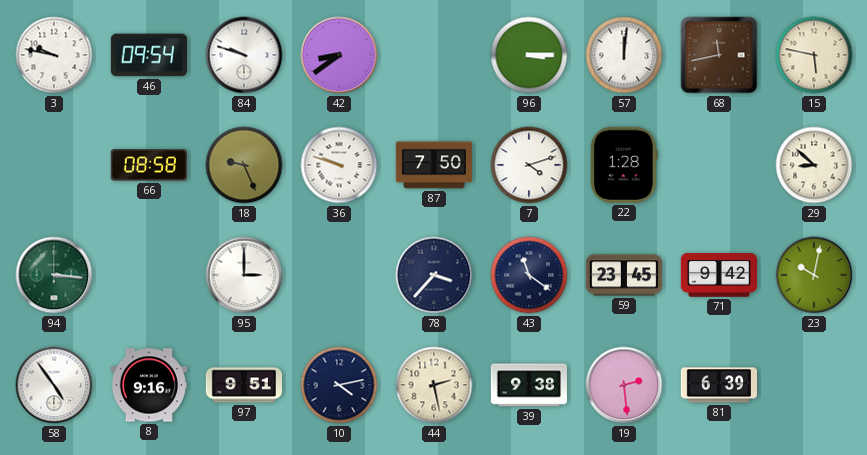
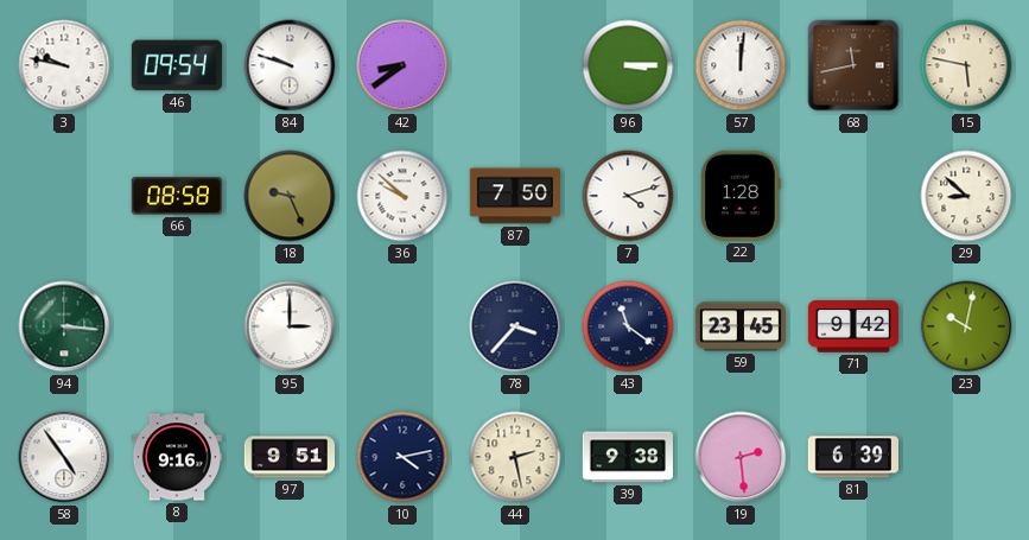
36: 9:48 -> 9:52 (402, 196)
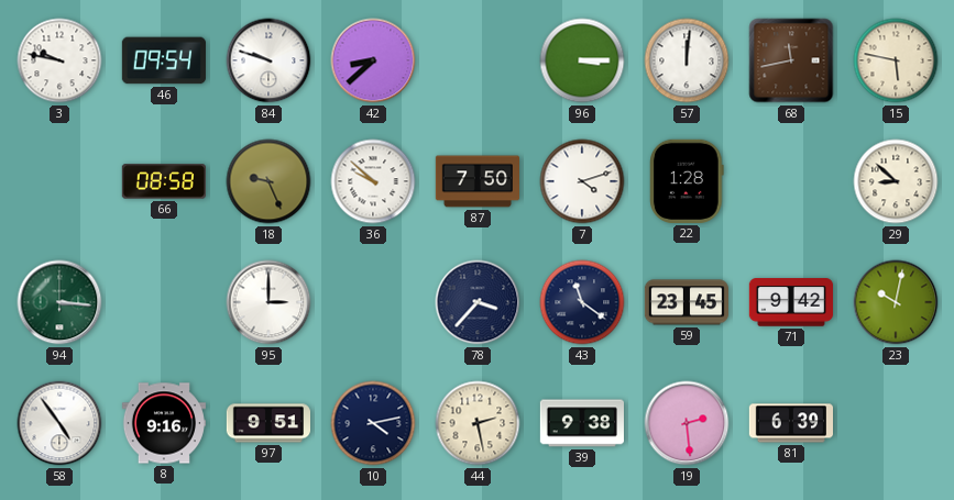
42: 8:39 -> 8:38 (373, 60)
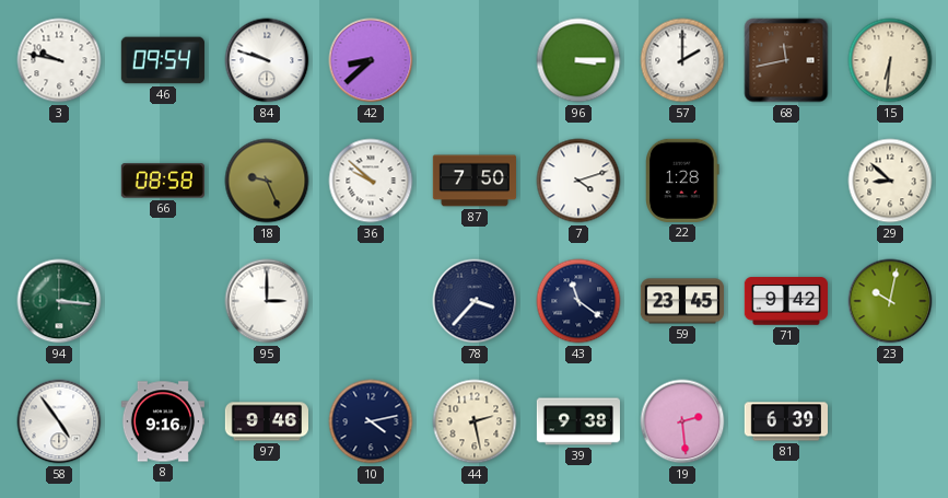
57: 12:01 -> 2:00 (682, 60)
15: 5:47 -> 6:31 (890, 60)
97: 9:51 -> 9:46 (266, 421)
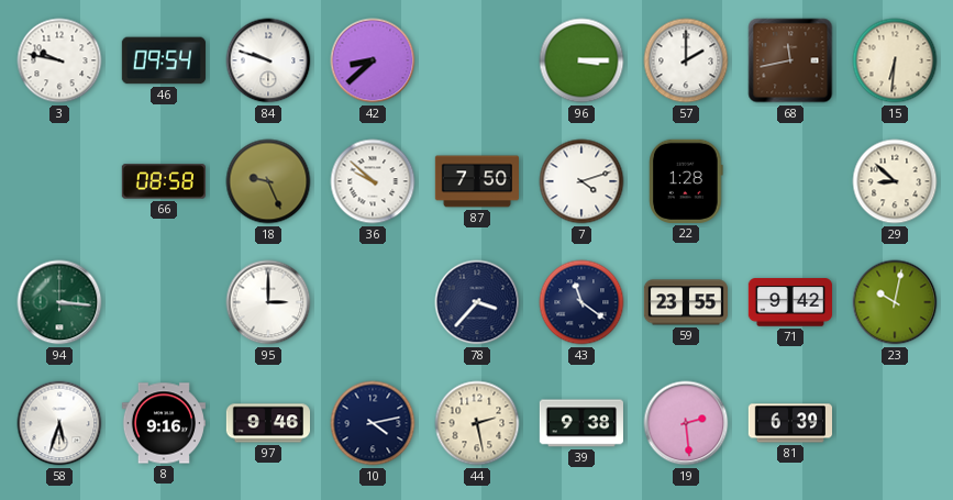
59: 23:45 -> 23:55 (685, 302)
58: 4:54 -> 5:33 (59, 423)
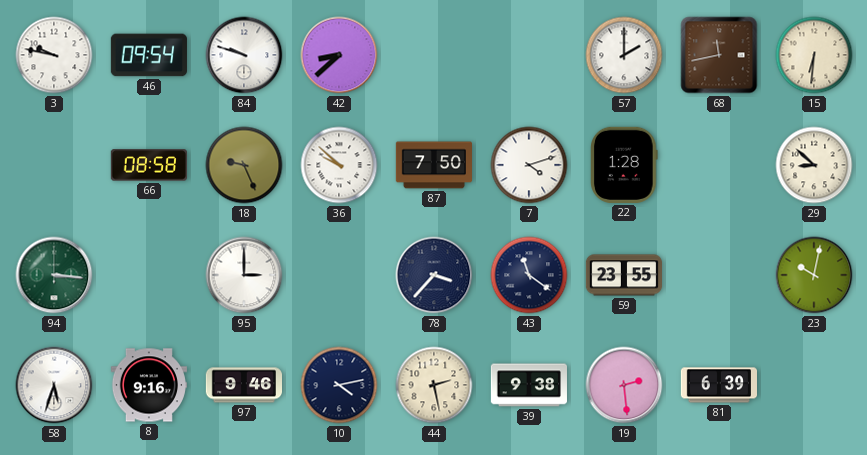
96: 3:15 -> none (581, 60)
71: 9:42 -> none (790, 302)
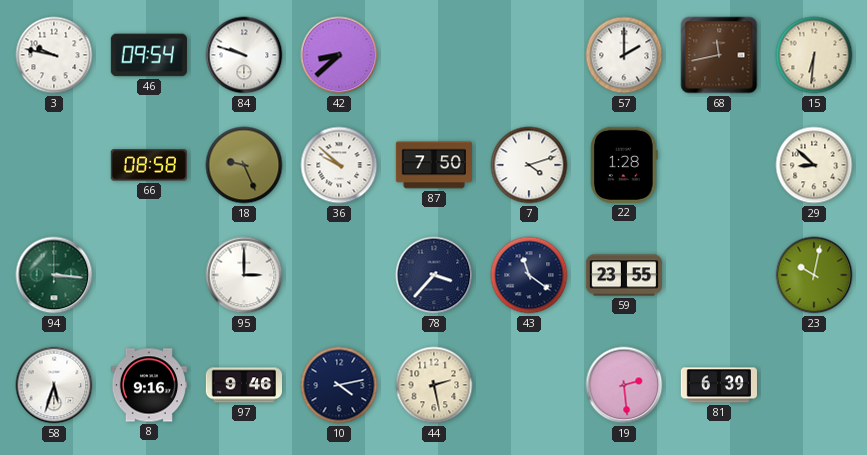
39: 9:38 -> none (529, 385)
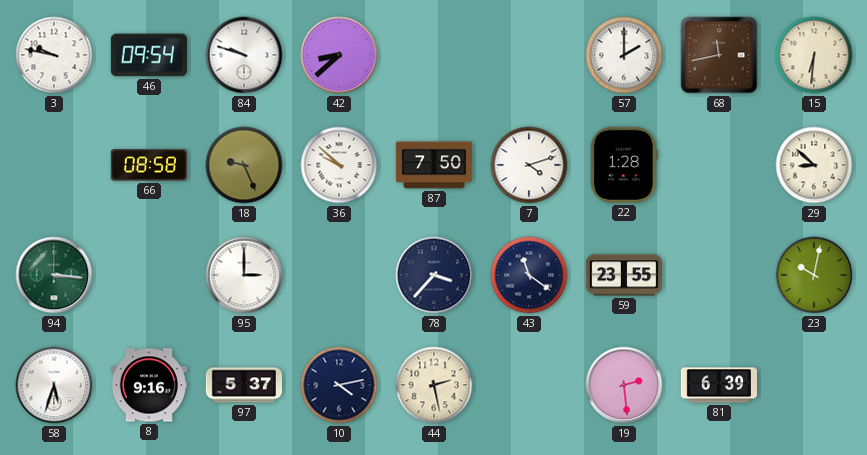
97: 9:46 -> 5:37 (243, 385)
